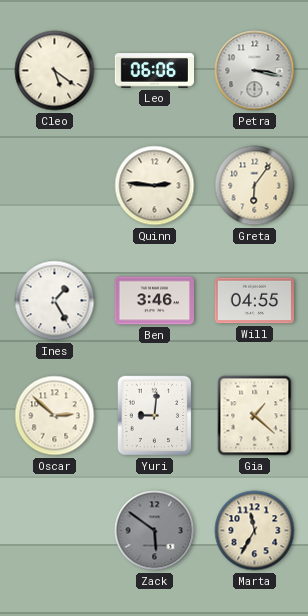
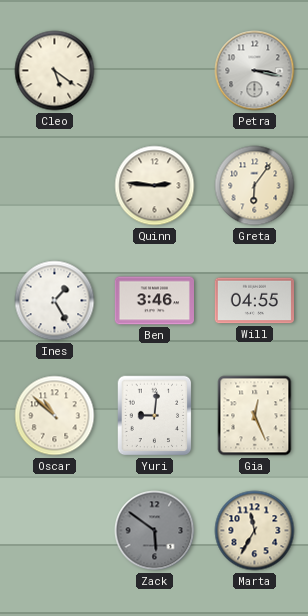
Leo: 06:06 -> none (154, 71)
Oscar: 2:52 -> 10:52 (55, 416)
Gia: 1:22 -> 12:26 (255, 416)
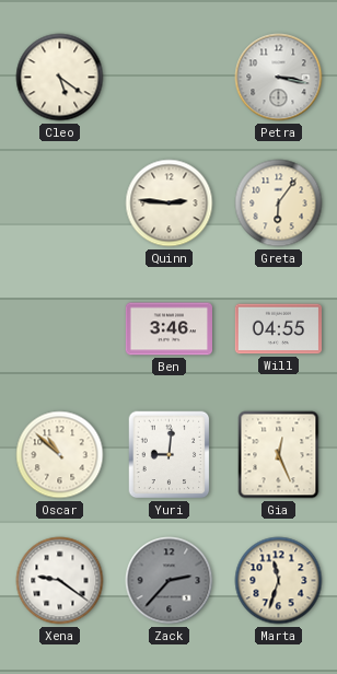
Ines: 1:25 -> none (55, 301)
Xena: none -> 9:21 (60, 581)
Zack: 5:51 -> 2:37 (170, 581)
Marta: 11:35 -> 11:33 (279, 581)
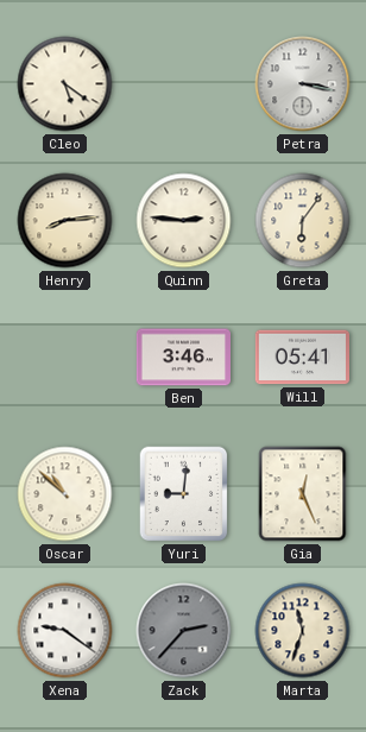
Henry: none -> 8:14 (65, 221)
Will: 04:55 -> 05:41 (302, 358)
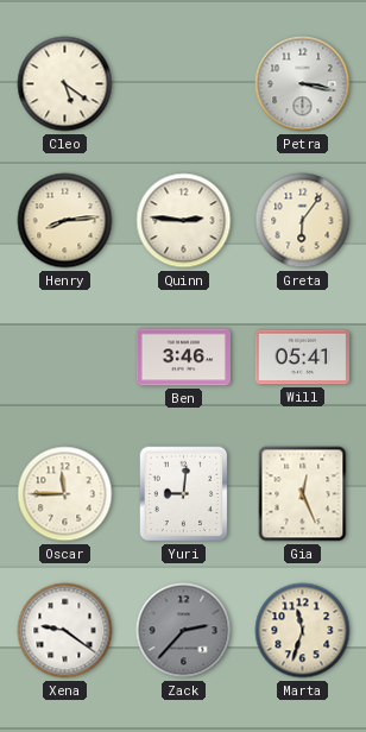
Oscar: 10:52 -> 11:45 (65, 494)
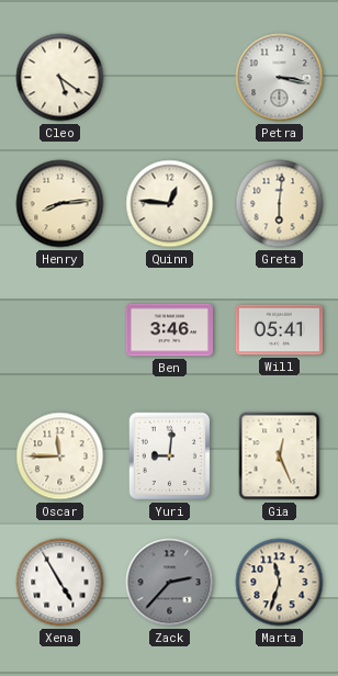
Quinn: 2:46 -> 12:46 (170, 204)
Greta: 6:06 -> 6:01 (280, 204)
Xena: 9:21 -> 4:55 (60, 583)
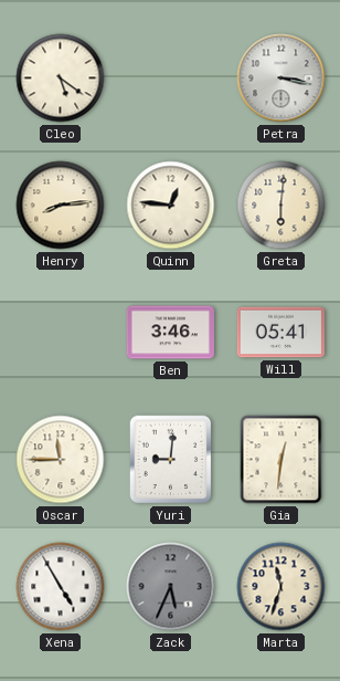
Gia: 12:26 -> 12:31 (281, 460)
Zack: 2:37 -> 5:34 (171, 587)
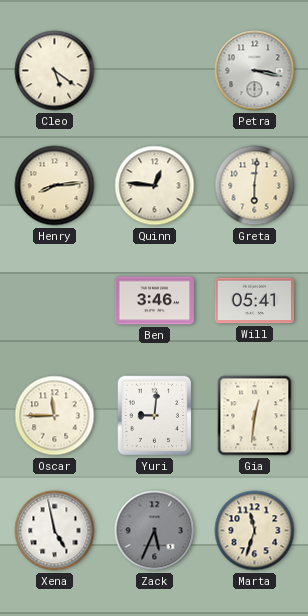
Xena: 4:55 -> 4:58 (55, 531)
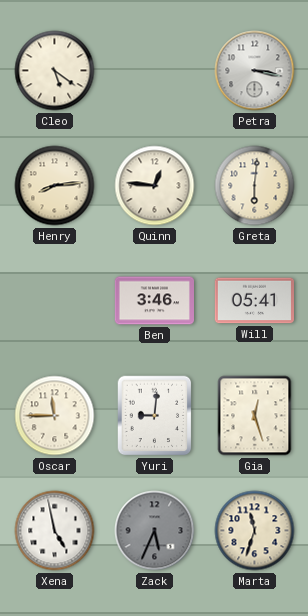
Gia: 12:31 -> 12:27 (255, 416)
